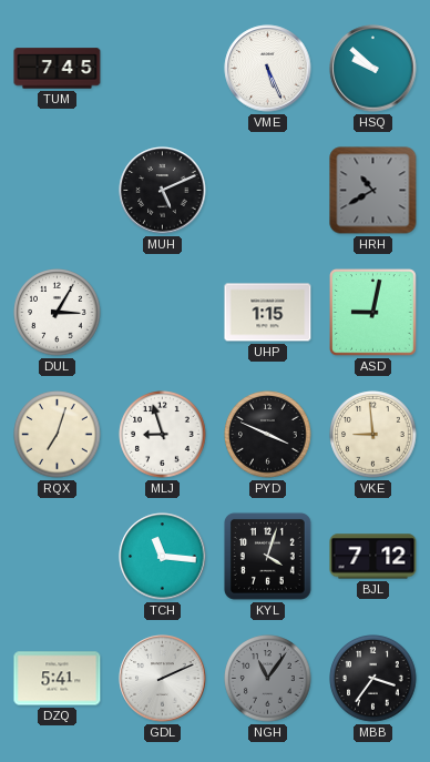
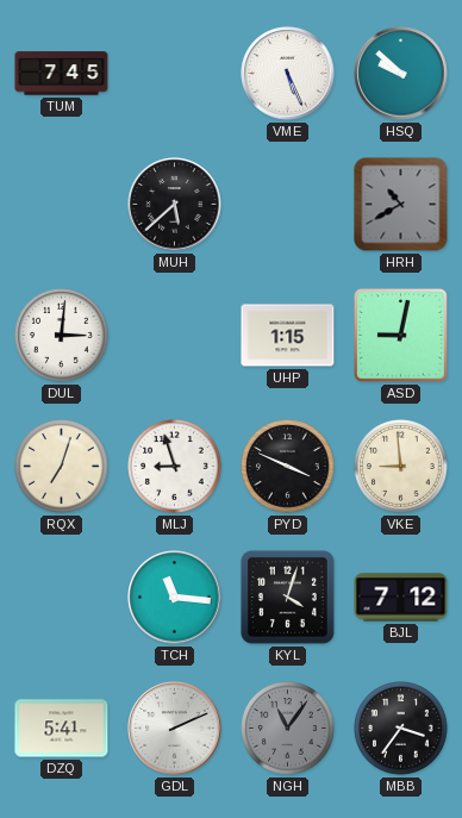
MUH: 5:11 -> 5:38 (175, 205)
DUL: 3:05 -> 3:01 (62, 336)
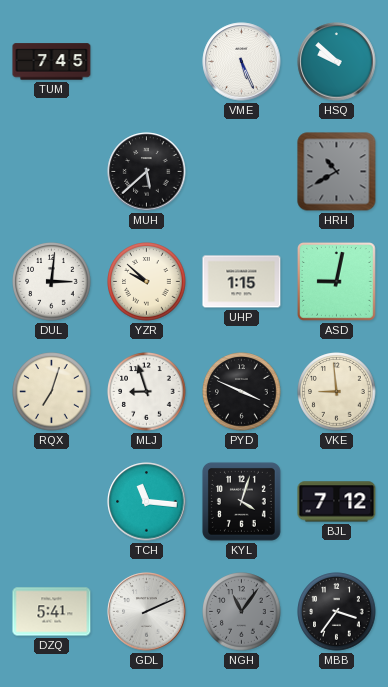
YZR: none -> 9:52 (147, 282)
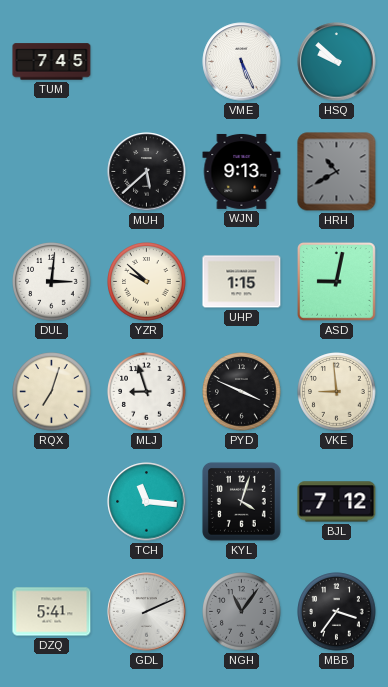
WJN: none -> 9:13 (242, 171)
